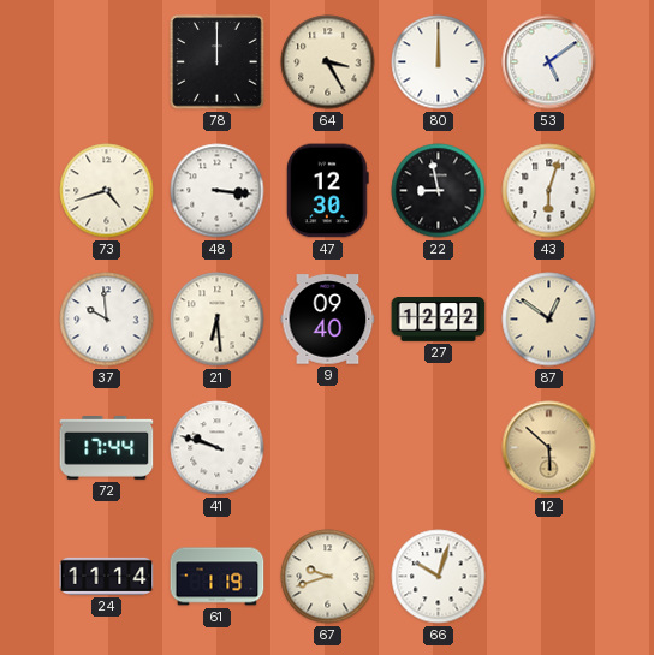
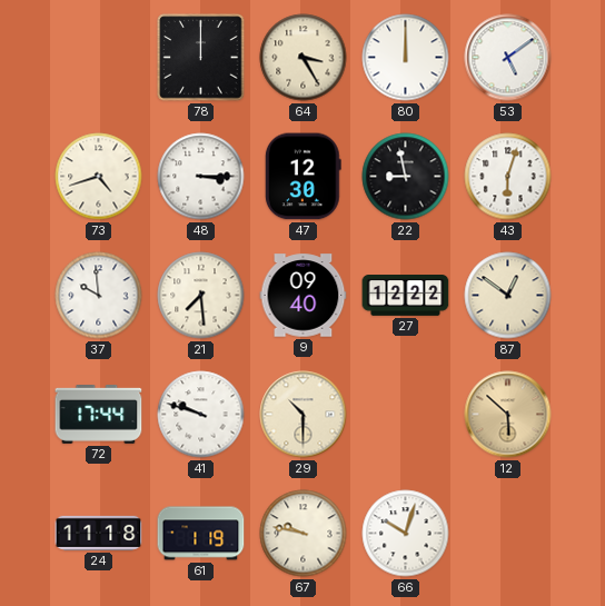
48: 3:16 -> 3:15 (201, 177)
21: 6:29 -> 7:29 (201, 296)
29: none -> 10:30 (304, 415)
24: 11:14 -> 11:18 (99, 533)
67: 9:42 -> 9:47 (304, 534)
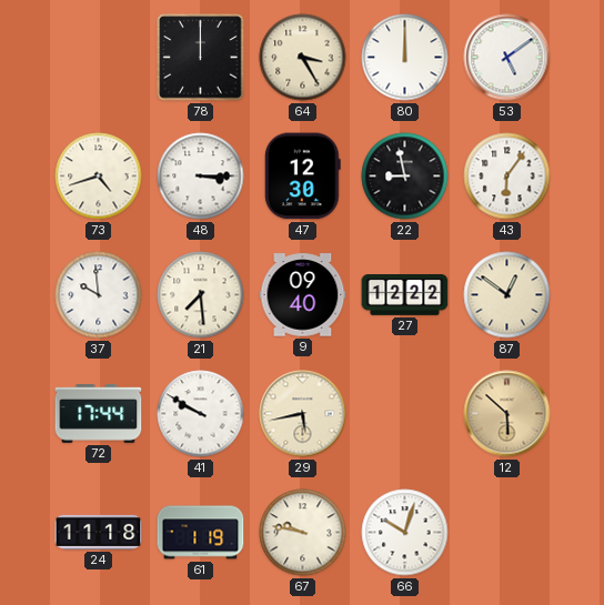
43: 6:03 -> 6:06 (507, 177)
41: 9:48 -> 9:50 (201, 414)
29: 10:30 -> 5:43 (303, 414)
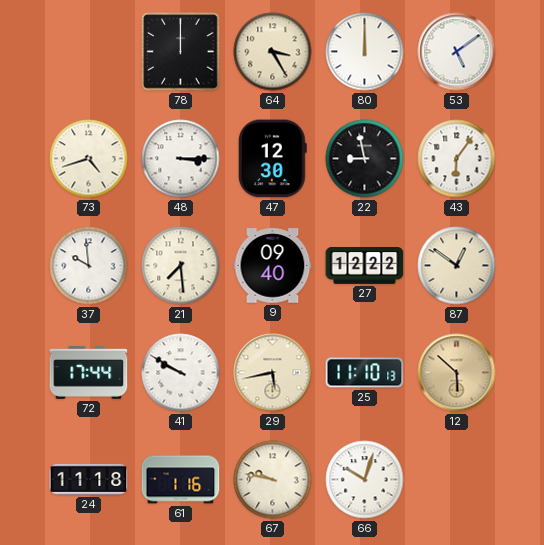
25: none -> 11:10 (365, 373)
61: 1:19 -> 1:16 (181, 480)
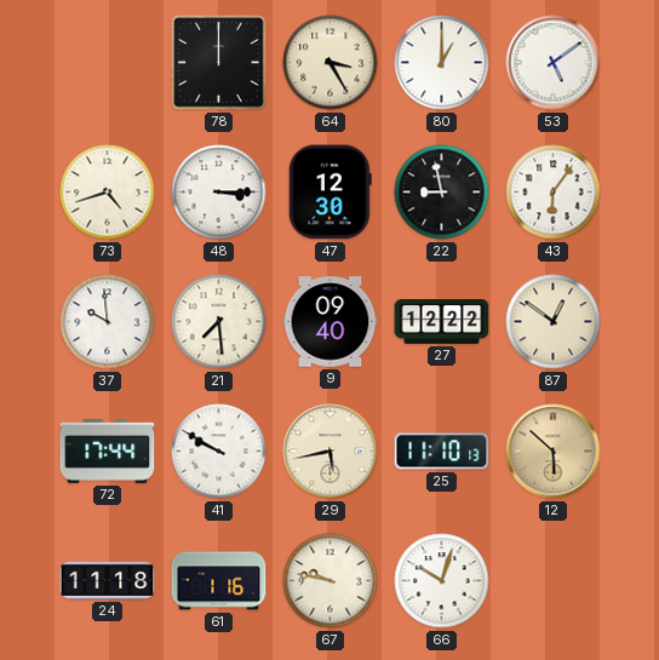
80: 12:00 -> 1:00 (442, 63)
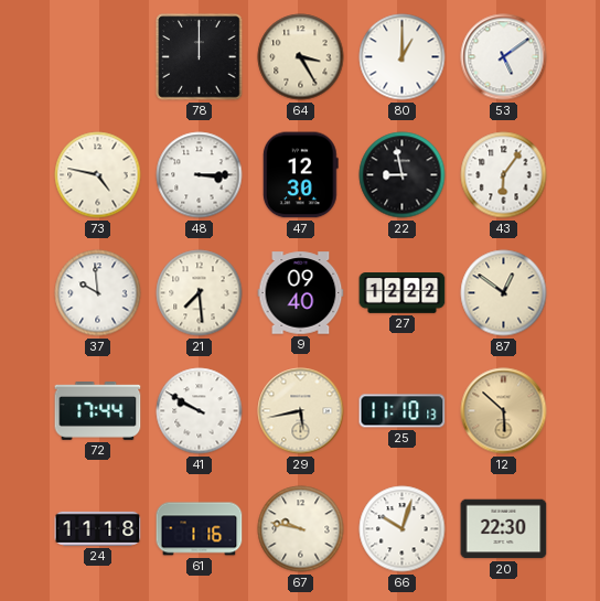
73: 4:42 -> 4:47 (98, 175)
20: none -> 22:30 (504, 529)
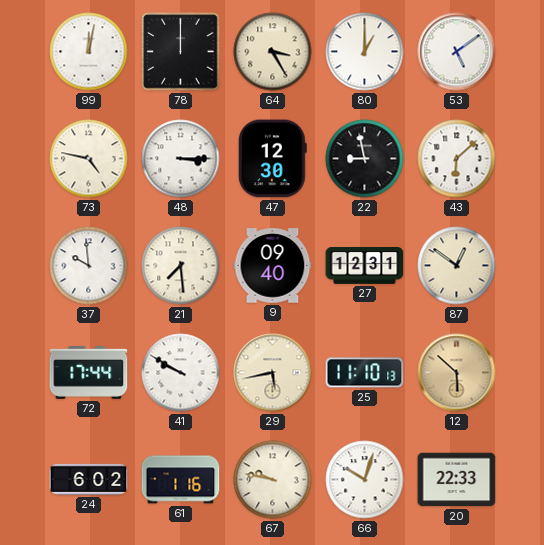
99: none -> 12:02 (89, 52)
43: 6:06 -> 6:08 (457, 159)
27: 12:22 -> 12:31 (365, 266)
24: 11:18 -> 6:02 (89, 479)
20: 22:30 -> 22:33 (457, 480)
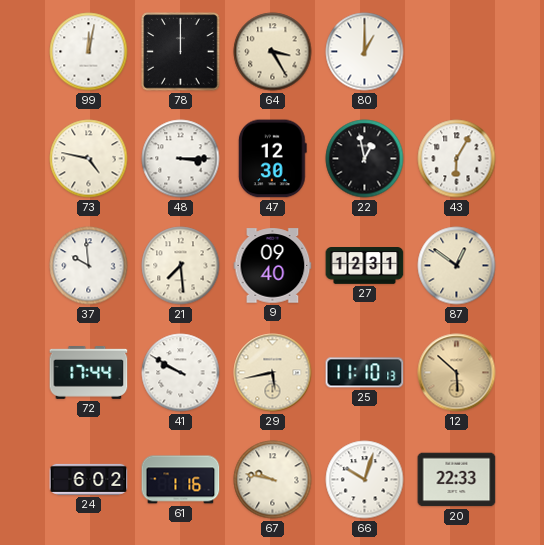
53: 5:09 -> none (457, 52)
22: 8:58 -> 12:58 (365, 159)
43: 6:08 -> 6:05 (457, 159)
